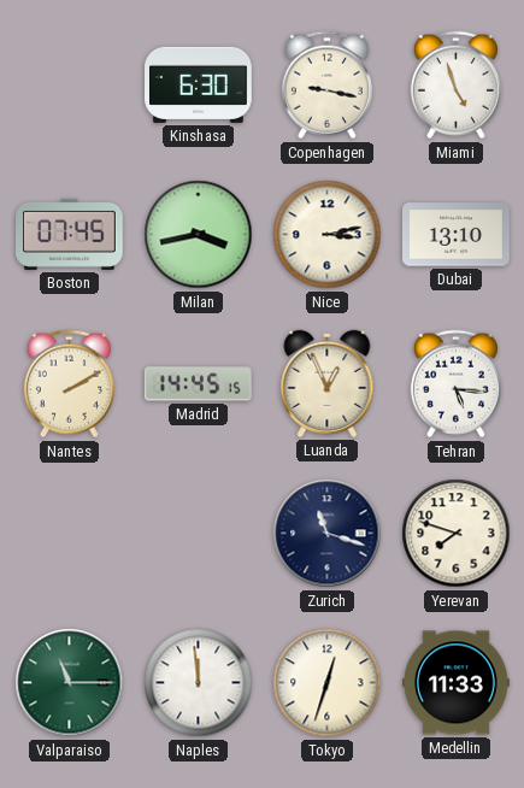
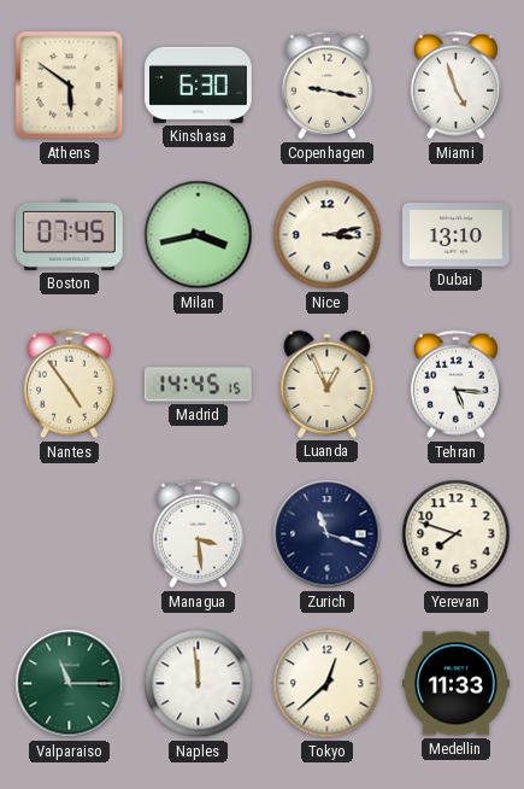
Athens: none -> 5:51 (70, 86)
Nantes: 2:10 -> 4:54 (69, 385)
Managua: none -> 3:29 (198, 534)
Tokyo: 12:33 -> 12:38 (328, 684)
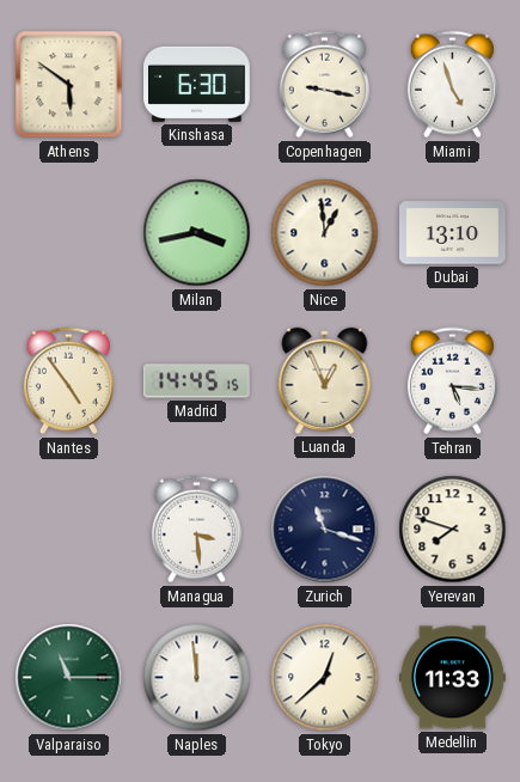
Boston: 07:45 -> none (70, 234)
Nice: 3:13 -> 12:59 (325, 233)
